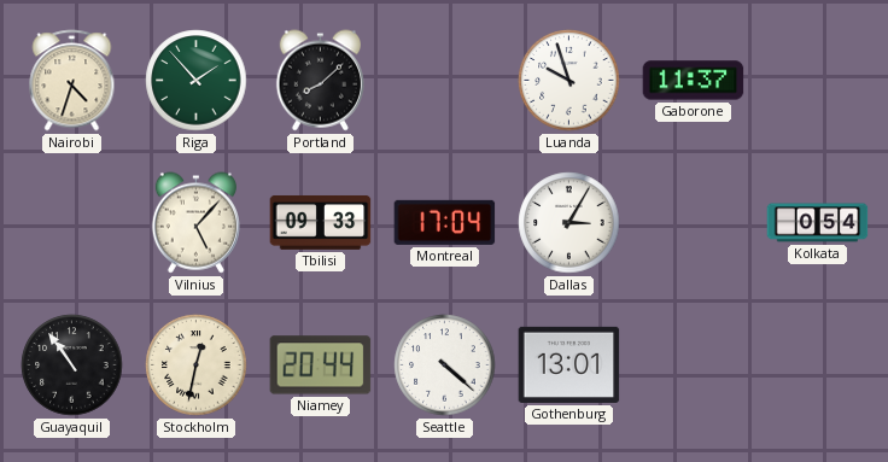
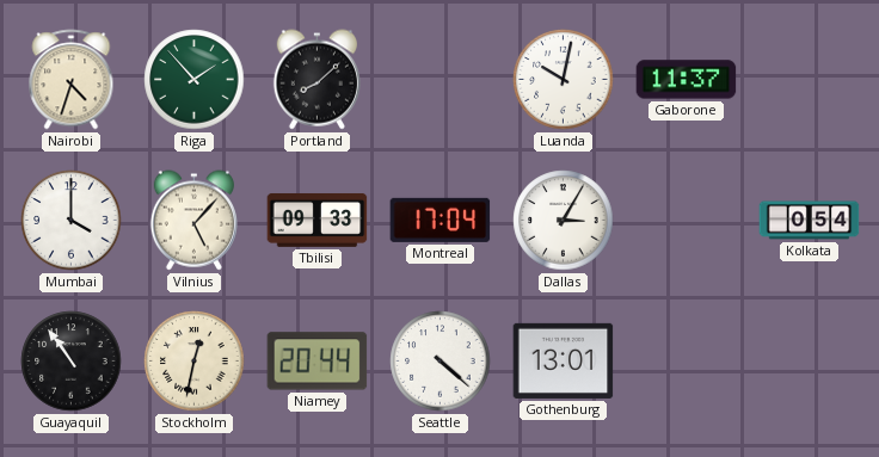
Luanda: 9:57 -> 10:02 (564, 80)
Mumbai: none -> 4:00 (72, 221)
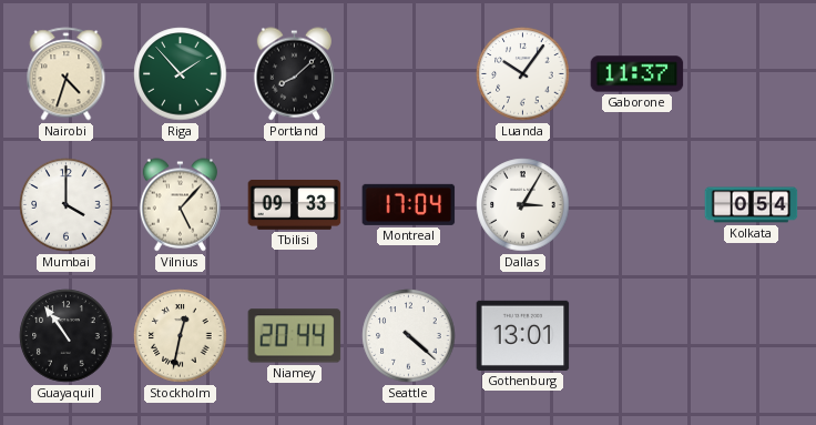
Luanda: 10:02 -> 10:06 (523, 74)
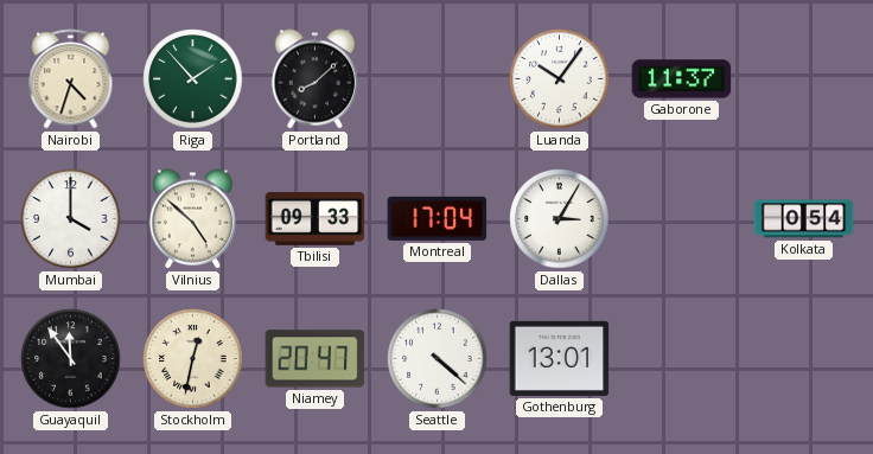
Vilnius: 5:07 -> 4:52 (192, 219)
Guayaquil: 10:54 -> 11:54 (71, 359)
Niamey: 20:44 -> 20:47 (316, 359)
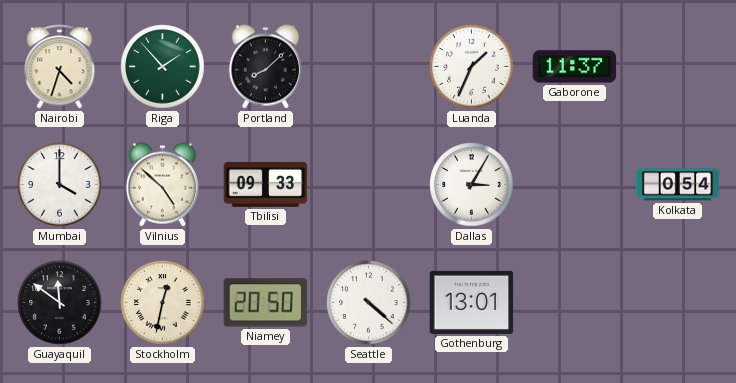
Luanda: 10:06 -> 1:34 (472, 67)
Montreal: 17:04 -> none (438, 218)
Guayaquil: 11:54 -> 11:51 (60, 303)
Niamey: 20:47 -> 20:50 (266, 303)
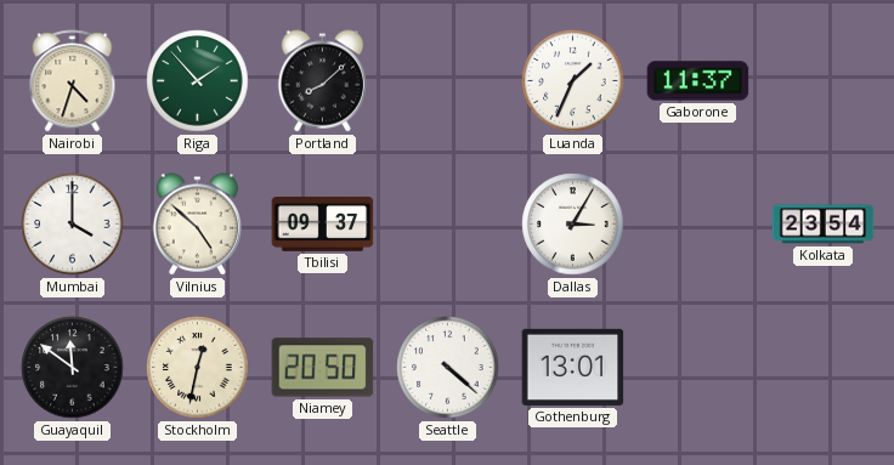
Tbilisi: 09:33 -> 09:37 (323, 223)
Kolkata: 0:54 -> 23:54 (824, 225)
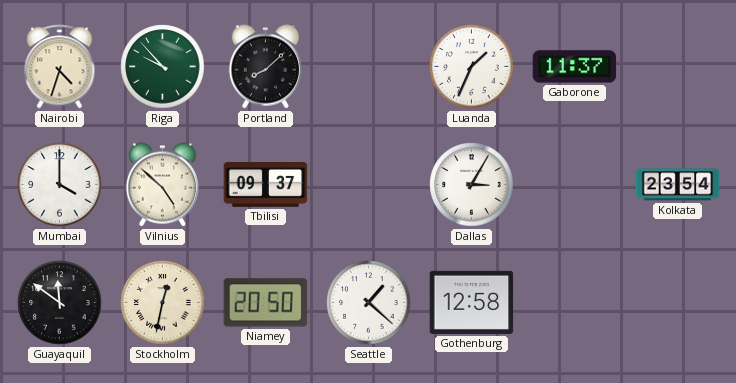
Riga: 1:53 -> 9:53 (163, 67)
Seattle: 4:22 -> 1:22 (369, 303)
Gothenburg: 13:01 -> 12:58 (472, 302)
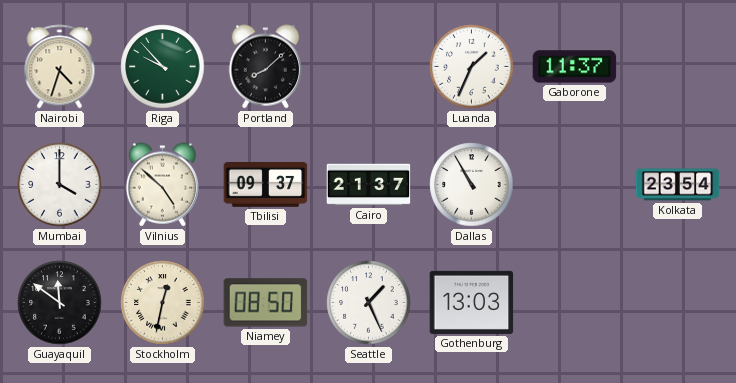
Cairo: none -> 21:37 (369, 185)
Dallas: 3:05 -> 10:55 (472, 185)
Niamey: 20:50 -> 08:50 (266, 303)
Seattle: 1:22 -> 1:26 (369, 303)
Gothenburg: 12:58 -> 13:03 (472, 302)
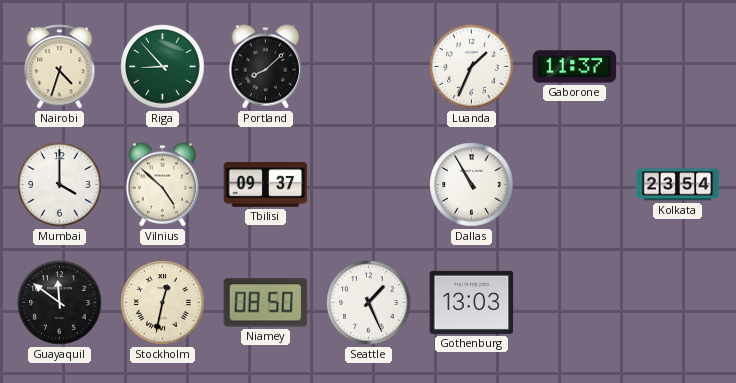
Riga: 9:53 -> 8:53 (163, 67)
Cairo: 21:37 -> none (369, 185)
